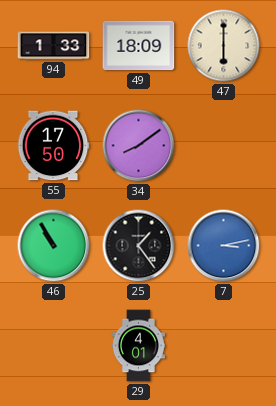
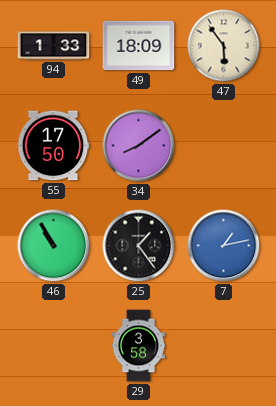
47: 6:00 -> 5:54 (224, 46)
7: 3:13 -> 1:13 (224, 246)
29: 4:01 -> 3:58 (138, 346)
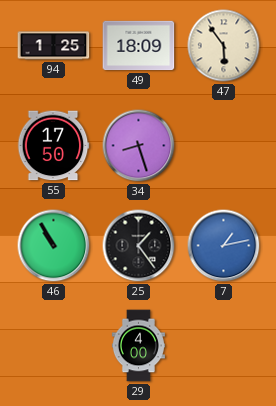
94: 1:33 -> 1:25 (54, 46)
34: 8:09 -> 8:27 (139, 146)
29: 3:58 -> 4:00 (138, 346)
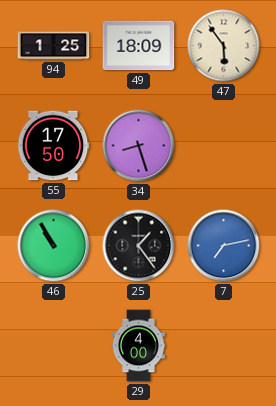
7: 1:13 -> 7:13 (224, 246)
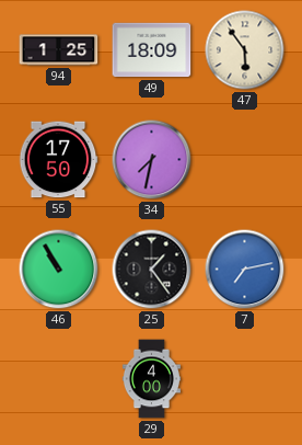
34: 8:27 -> 7:32 (152, 160)
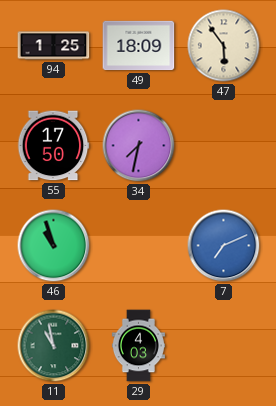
46: 10:55 -> 10:57 (54, 246)
25: 1:24 -> none (152, 270)
7: 7:13 -> 7:11 (224, 246)
11: none -> 10:58 (54, 346)
29: 4:00 -> 4:03 (138, 346)
